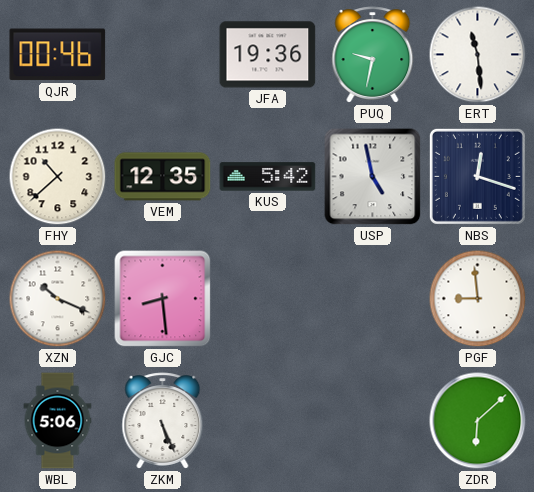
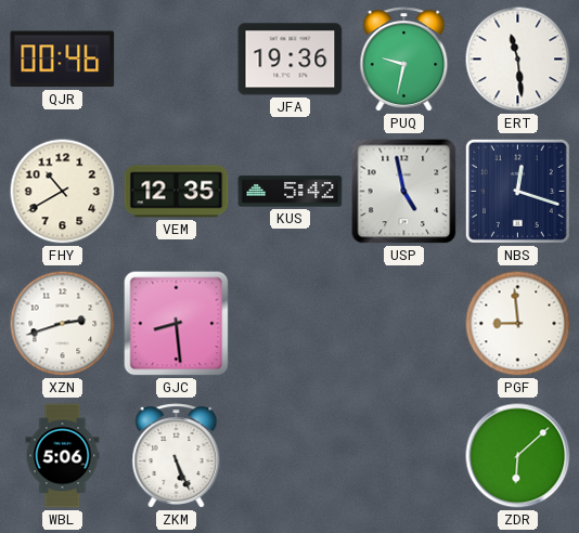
FHY: 10:38 -> 10:40 (63, 192)
XZN: 10:19 -> 2:42 (63, 324)
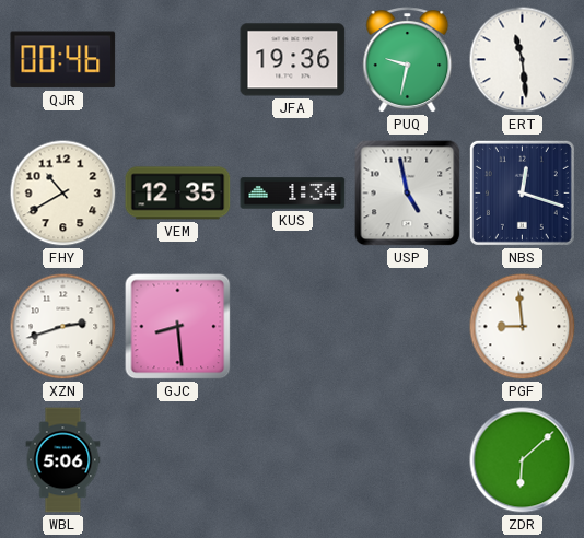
KUS: 5:42 -> 1:34 (293, 194)
ZKM: 5:26 -> none (177, 456)
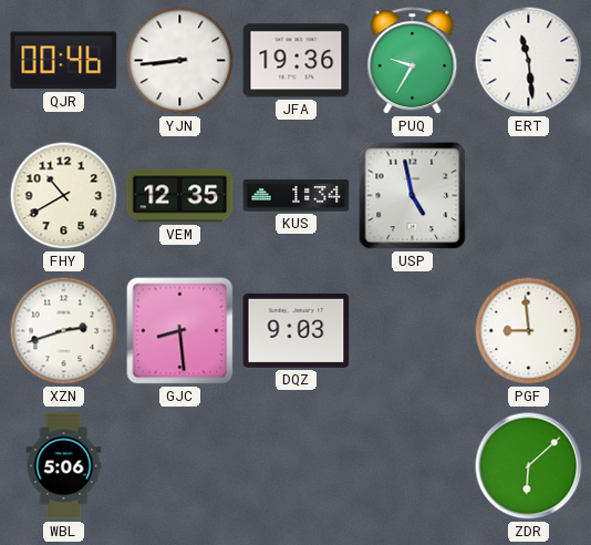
YJN: none -> 8:44 (180, 61)
PUQ: 9:32 -> 9:35 (413, 61)
NBS: 12:18 -> none (522, 192)
DQZ: none -> 9:03 (297, 330)
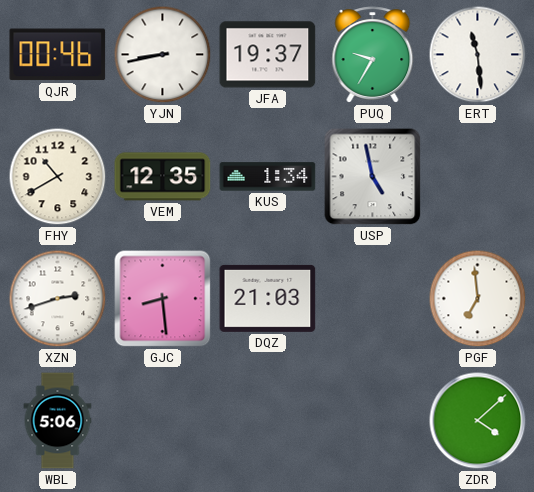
YJN: 8:44 -> 8:43 (163, 55)
JFA: 19:36 -> 19:37 (268, 55)
DQZ: 9:03 -> 21:03 (268, 298)
PGF: 8:59 -> 6:59 (478, 299)
ZDR: 6:08 -> 4:08 (478, 421)
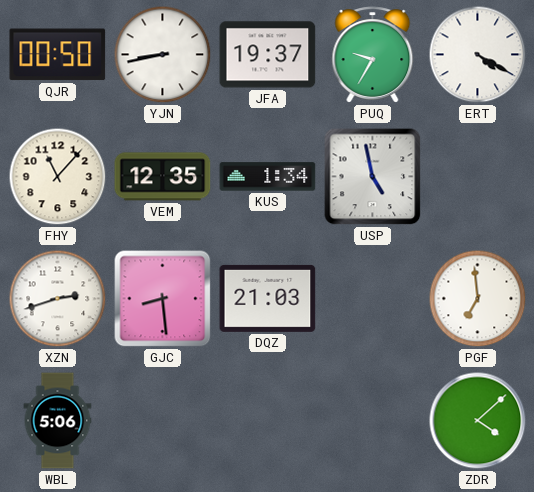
QJR: 00:46 -> 00:50 (58, 55)
ERT: 11:29 -> 4:20 (478, 55)
FHY: 10:40 -> 11:07 (58, 177)
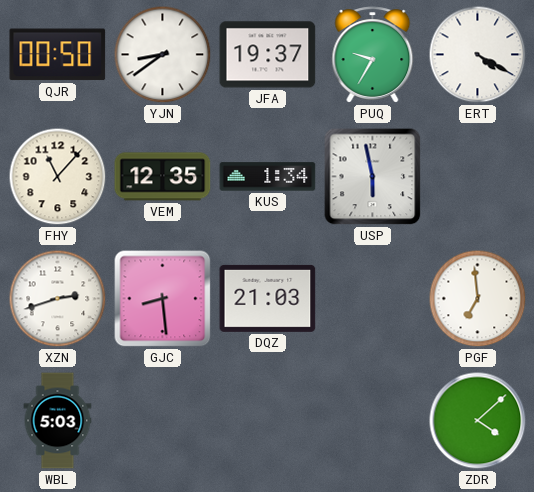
YJN: 8:43 -> 8:39 (163, 55)
USP: 4:58 -> 5:58 (373, 177)
WBL: 5:06 -> 5:03 (58, 421)
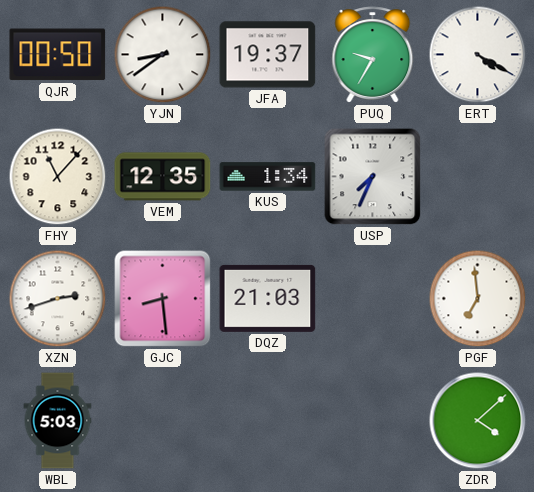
USP: 5:58 -> 7:34 (373, 177)
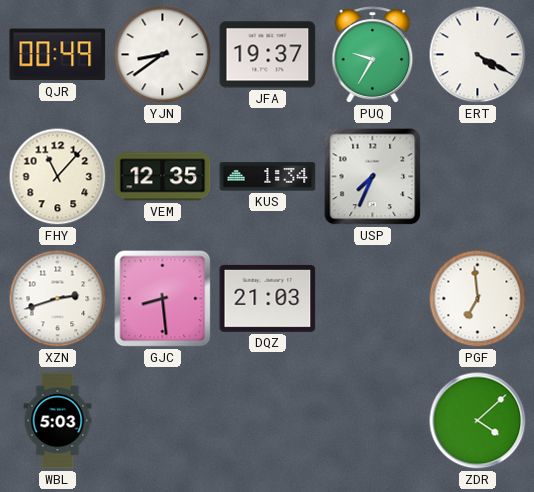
QJR: 00:50 -> 00:49 (58, 55)
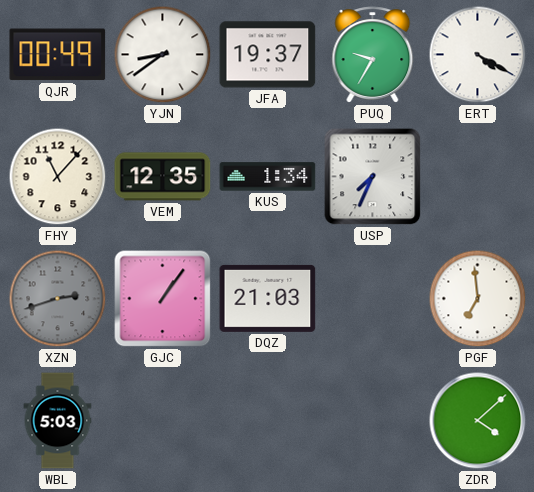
XZN dial: white -> grey (58, 299)
GJC: 8:29 -> 1:06 (163, 299)
